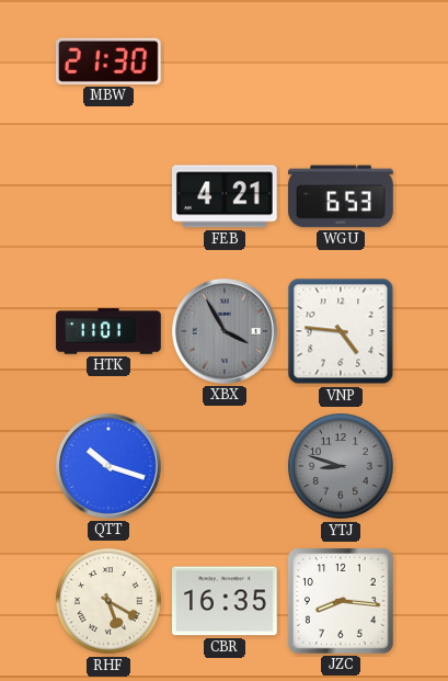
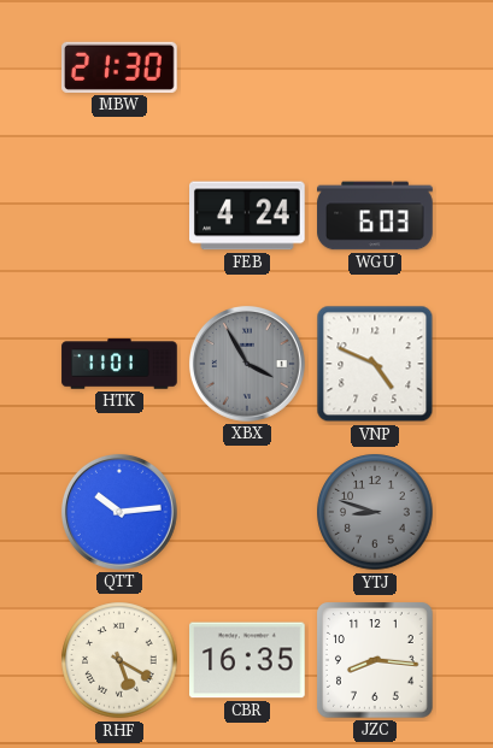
FEB: 4:21 -> 4:24 (248, 216)
WGU: 6:53 -> 6:03 (375, 216)
VNP: 4:46 -> 4:49 (375, 364)
QTT: 10:18 -> 10:14 (119, 512)
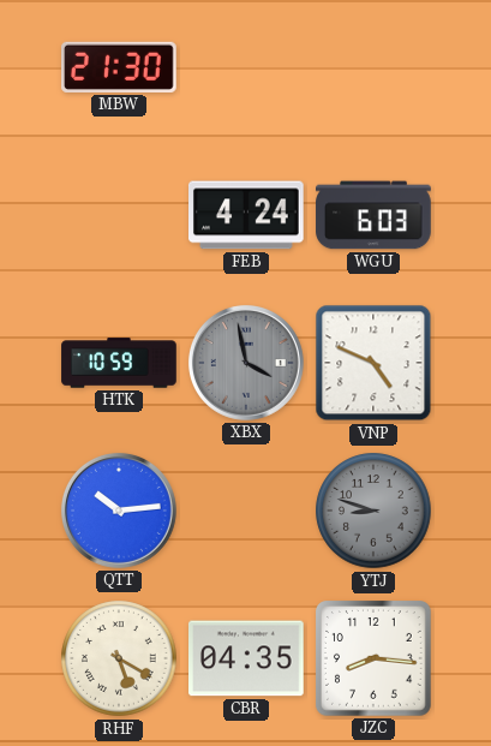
HTK: 11:01 -> 10:59 (119, 363)
XBX: 3:55 -> 3:58 (246, 363)
CBR: 16:35 -> 04:35 (247, 658)
